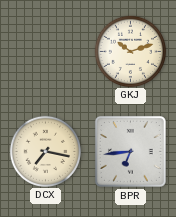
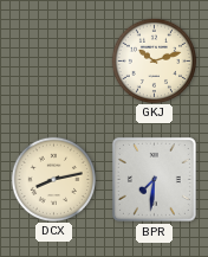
DCX: 7:17 -> 8:13 (53, 179)
BPR: 6:44 -> 7:31 (154, 179)
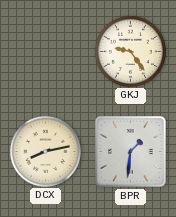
GKJ: 10:12 -> 9:24 (130, 51)
BPR: 7:31 -> 1:31 (130, 151)
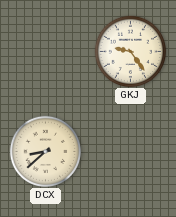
DCX: 8:13 -> 8:38 (45, 151)
BPR: 1:31 -> none (130, 151)
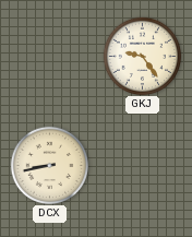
DCX: 8:38 -> 8:43 (49, 165)
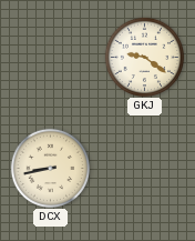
GKJ: 9:24 -> 9:21 (144, 57)
